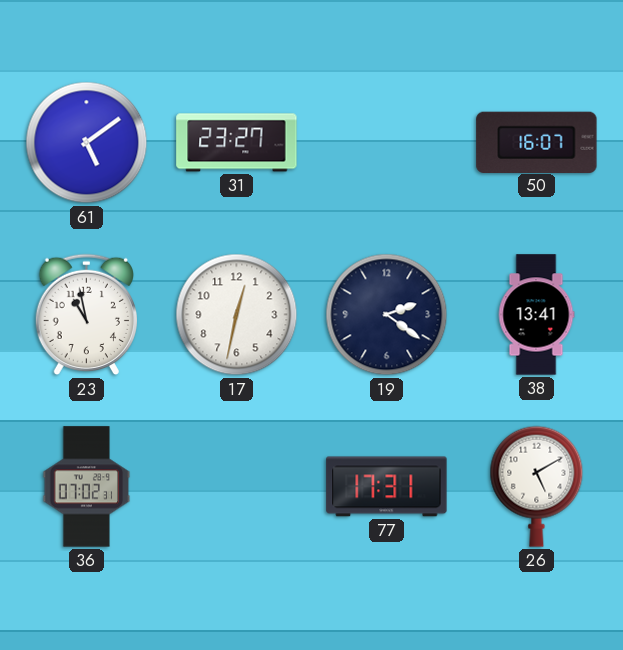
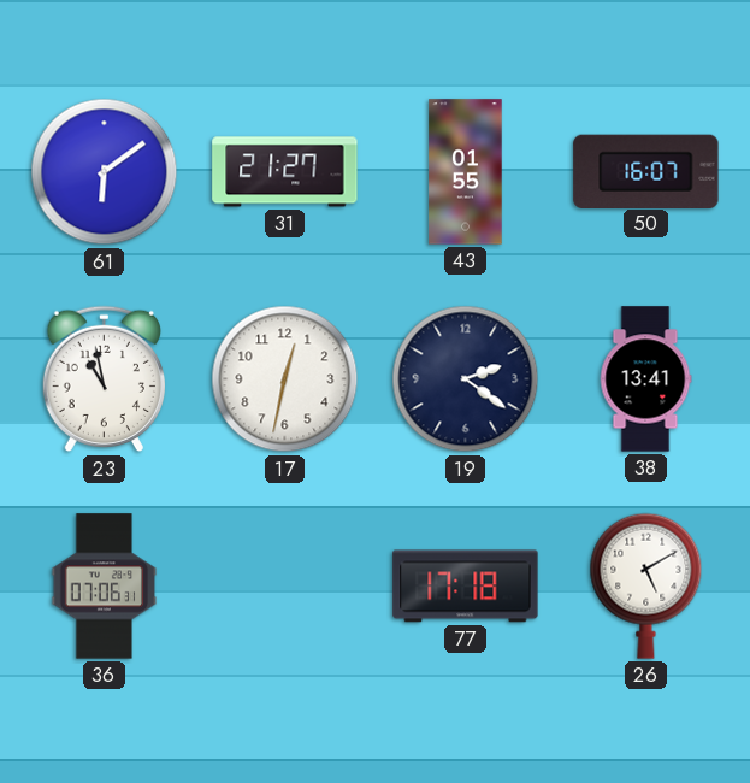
61: 5:09 -> 6:09 (105, 172)
31: 23:27 -> 21:27 (285, 172)
43: none -> 01:55 (466, 172)
36: 07:02 -> 07:06 (105, 587)
77: 17:31 -> 17:18 (466, 587)
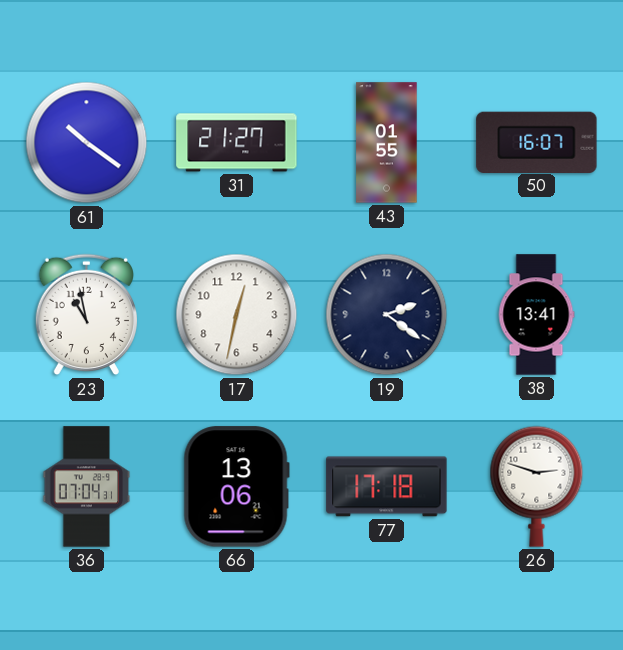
61: 6:09 -> 10:21 (87, 143)
36: 07:06 -> 07:04 (87, 487)
66: none -> 13:06 (236, 487)
26: 5:10 -> 2:48 (537, 486)
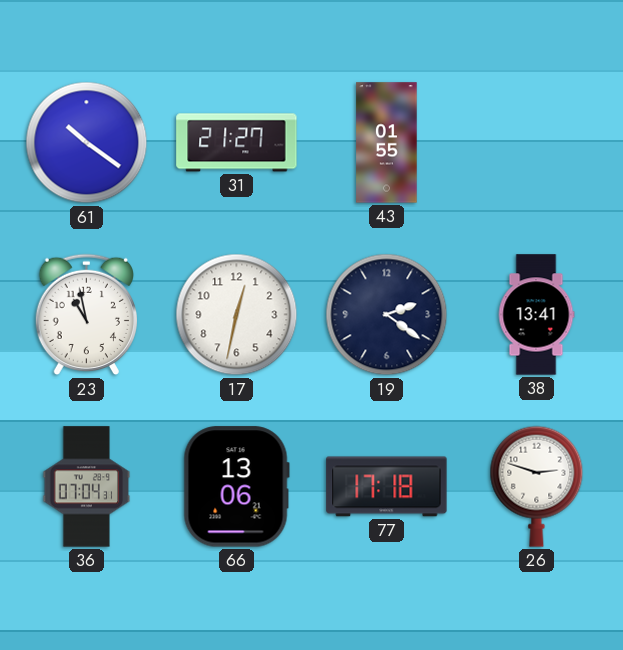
50: 16:07 -> none (537, 142)
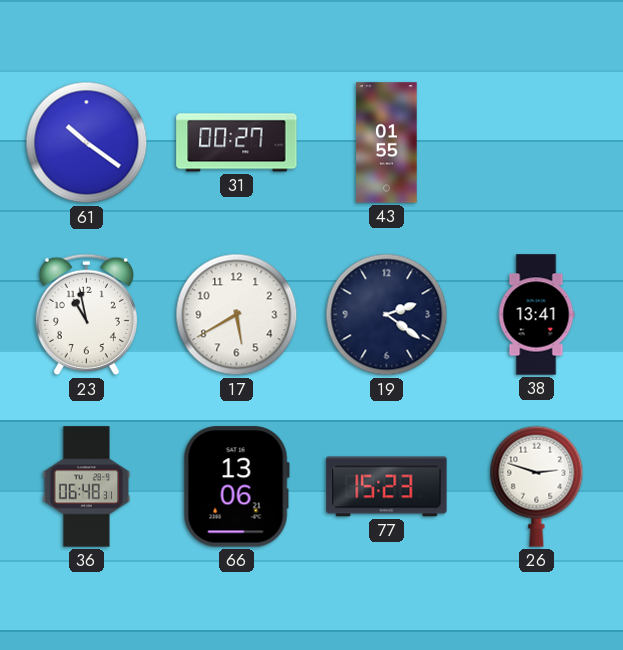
31: 21:27 -> 00:27 (237, 143)
17: 12:32 -> 5:40 (237, 315)
36: 07:04 -> 06:48 (87, 487)
77: 17:18 -> 15:23 (387, 487)
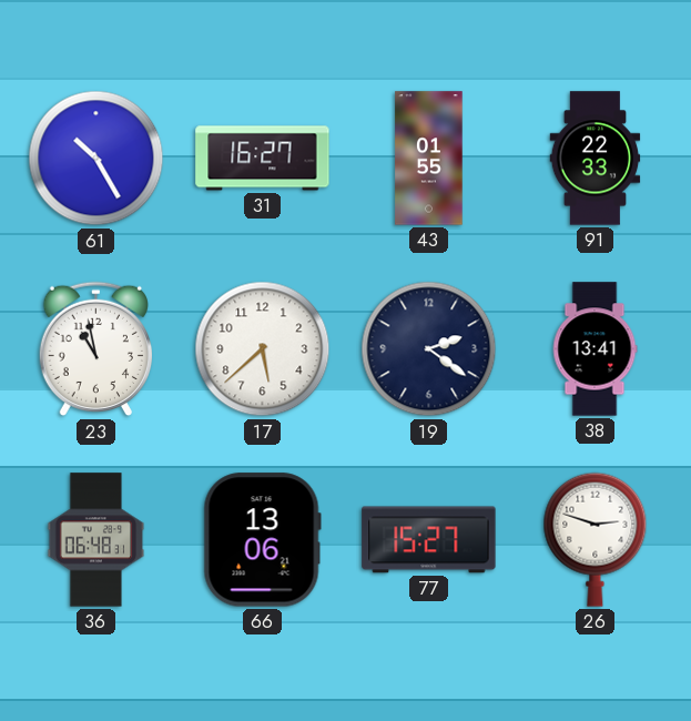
61: 10:21 -> 10:25 (96, 159)
31: 00:27 -> 16:27 (263, 159)
91: none -> 22:33 (596, 159)
17: 5:40 -> 5:38 (263, 349)
77: 15:23 -> 15:27 (429, 540)
